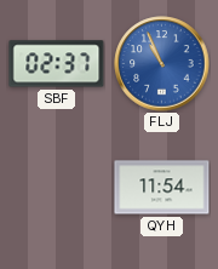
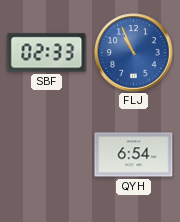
SBF: 02:37 -> 02:33 (47, 53)
QYH: 11:54 -> 6:54 (134, 155)
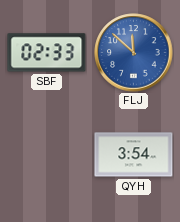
FLJ: 10:56 -> 11:52 (134, 53)
QYH: 6:54 -> 3:54 (134, 155)
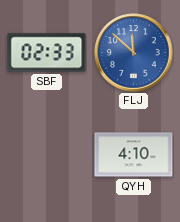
QYH: 3:54 -> 4:10 (134, 155)
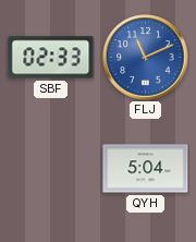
FLJ: 11:52 -> 11:11 (146, 58)
QYH: 4:10 -> 5:04 (146, 169)
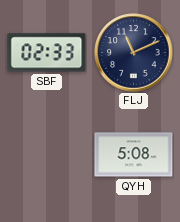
FLJ dial: blue -> navy (134, 53)
QYH: 5:04 -> 5:08 (134, 155)
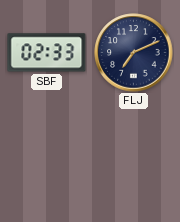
FLJ: 11:11 -> 7:11 (134, 53)
QYH: 5:08 -> none (134, 155)
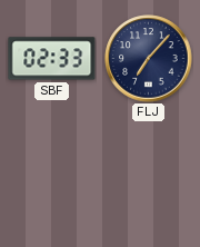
FLJ: 7:11 -> 7:07 (149, 59)
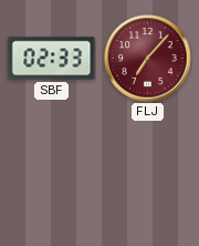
FLJ dial: navy -> burgundy (148, 59)
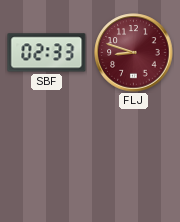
FLJ: 7:07 -> 8:48 (134, 53)
